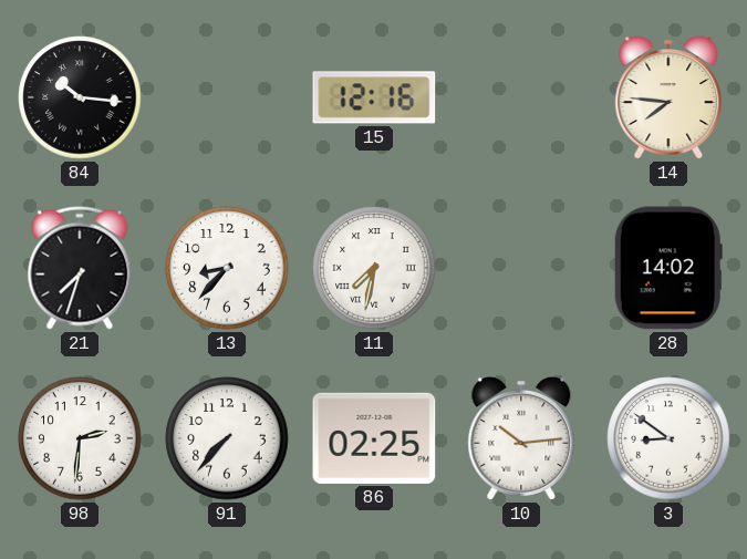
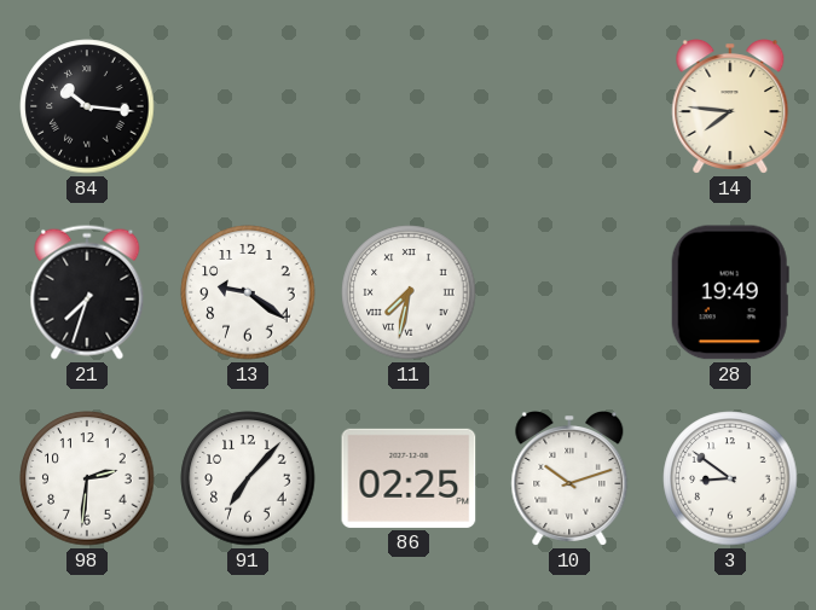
15: 12:16 -> none (374, 97)
13: 8:37 -> 9:21 (248, 292)
28: 14:02 -> 19:49 (730, 292)
91: 7:37 -> 7:07 (248, 478)
10: 10:14 -> 10:12 (569, 480)
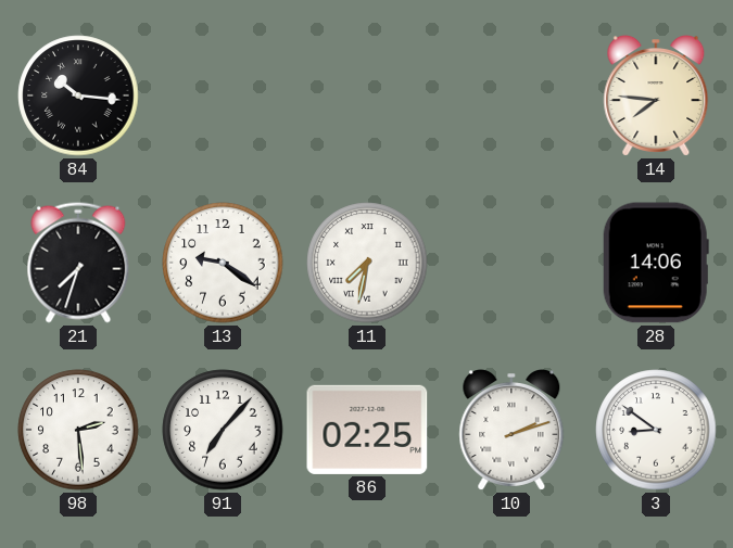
28: 19:49 -> 14:06 (656, 263)
98: 2:31 -> 2:29 (78, 430)
10: 10:12 -> 2:12 (511, 431)
